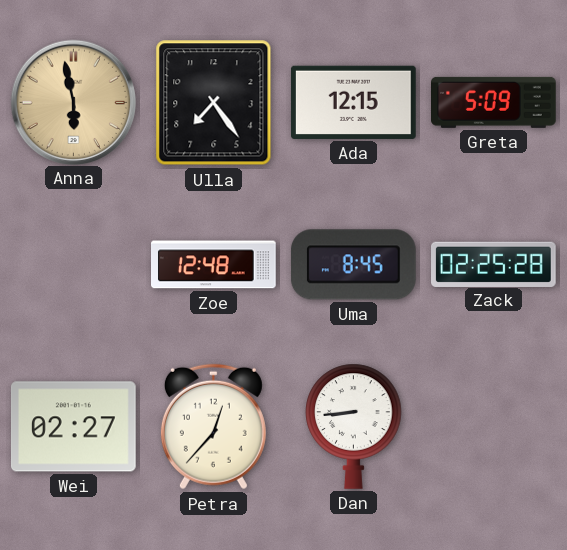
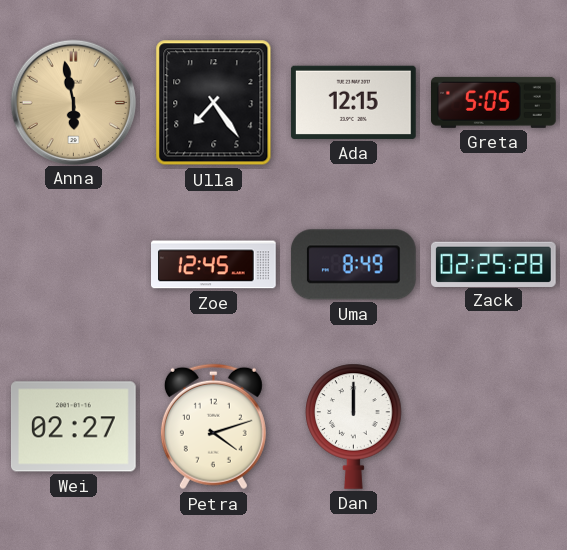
Greta: 5:09 -> 5:05 (494, 102)
Zoe: 12:48 -> 12:45 (214, 265)
Uma: 8:45 -> 8:49 (353, 265)
Petra: 12:37 -> 4:12 (213, 427)
Dan: 8:44 -> 12:00 (354, 426)
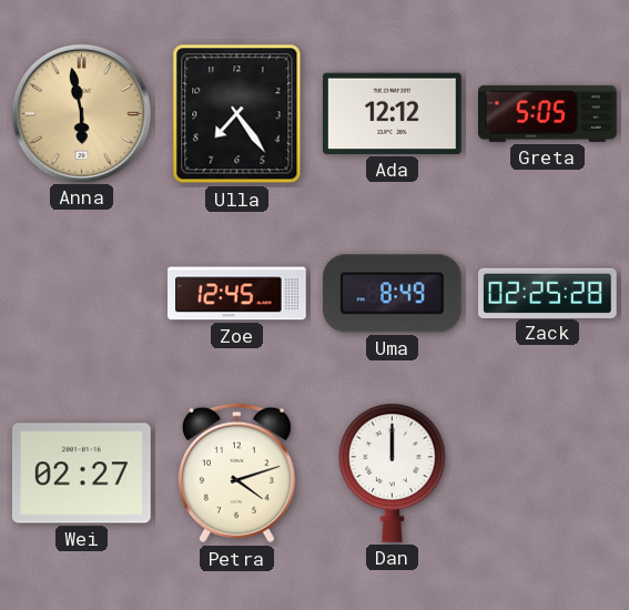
Ada: 12:15 -> 12:12 (393, 113)
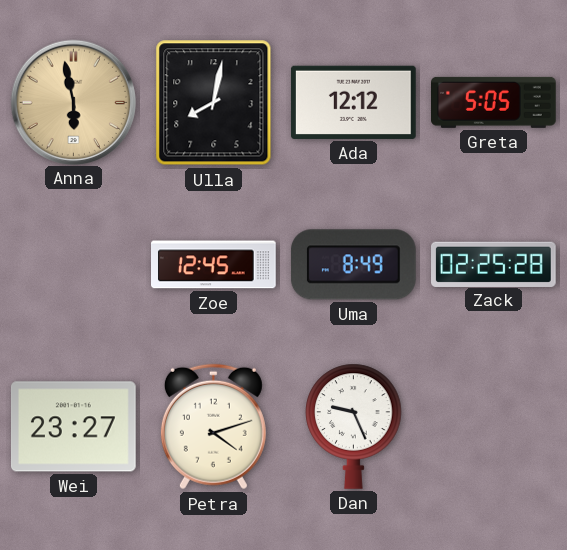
Ulla: 7:24 -> 8:02 (214, 103)
Wei: 02:27 -> 23:27 (73, 427)
Dan: 12:00 -> 9:26 (354, 426)
